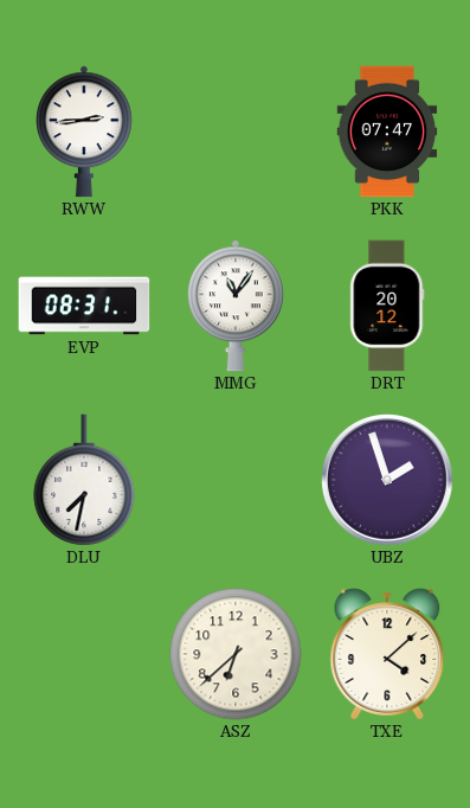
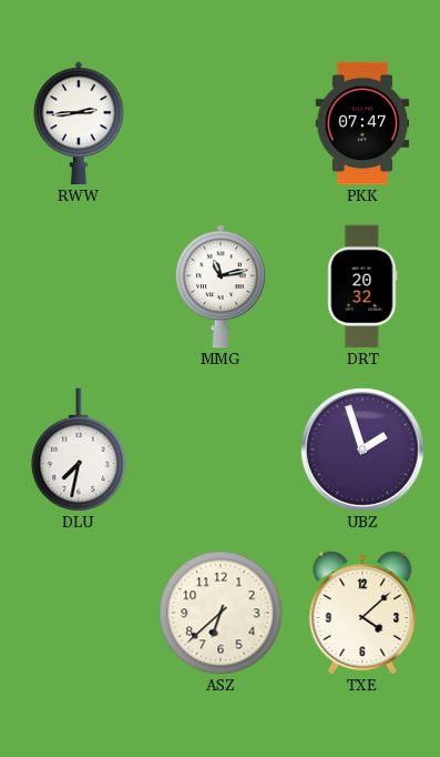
EVP: 08:31 -> none (84, 306)
MMG: 11:06 -> 11:13 (222, 286)
DRT: 20:12 -> 20:32 (362, 286)
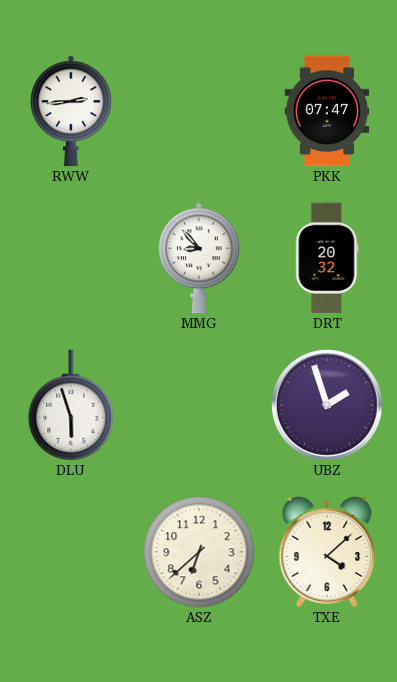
MMG: 11:13 -> 8:53 (200, 258)
DLU: 7:32 -> 5:57 (71, 405)
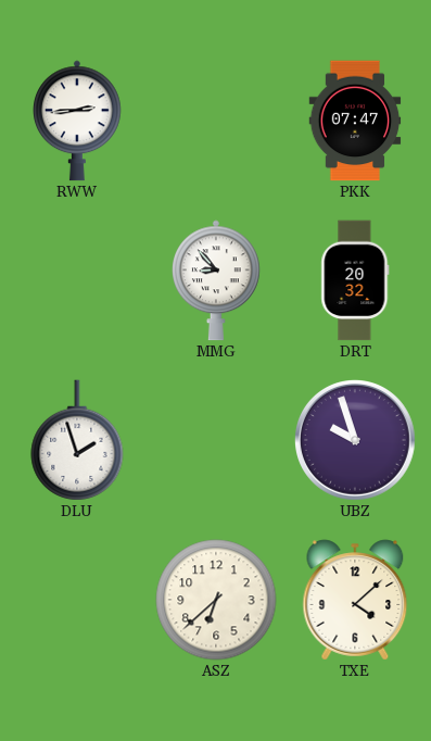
DLU: 5:57 -> 1:57 (77, 440)
UBZ: 1:57 -> 9:57 (356, 441)
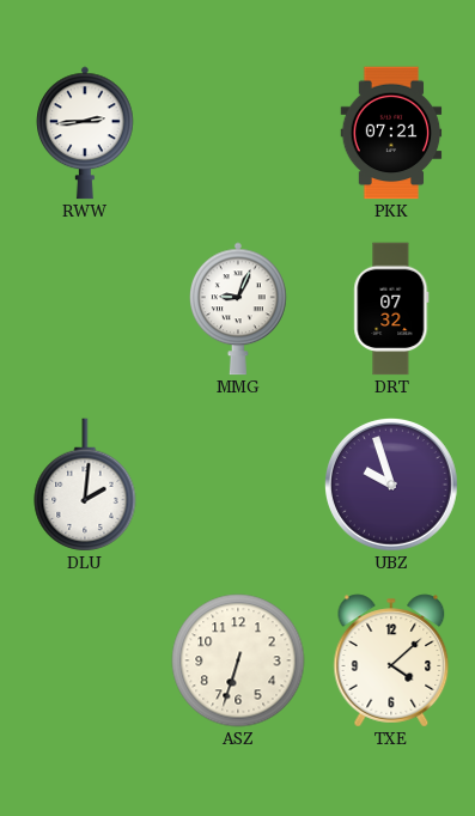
PKK: 07:47 -> 07:21 (391, 133)
MMG: 8:53 -> 9:04 (239, 309)
DRT: 20:32 -> 07:32 (391, 309)
DLU: 1:57 -> 2:01 (85, 485)
ASZ: 6:38 -> 6:33 (238, 660)
